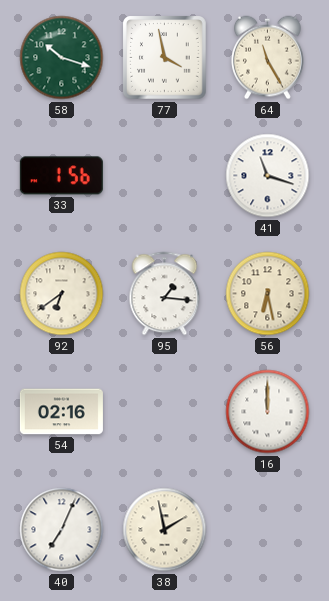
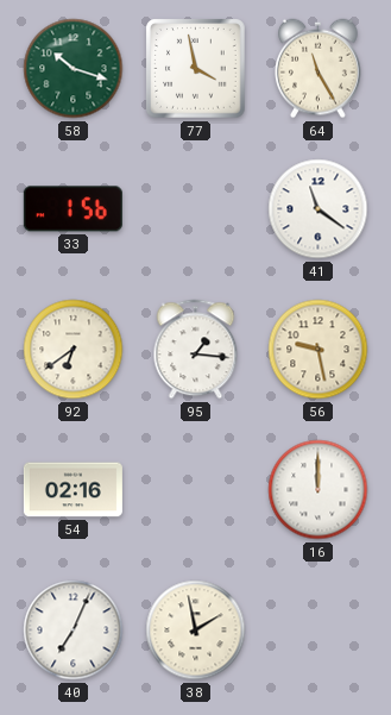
41: 11:18 -> 11:21 (319, 209)
56: 6:28 -> 9:28 (319, 350)
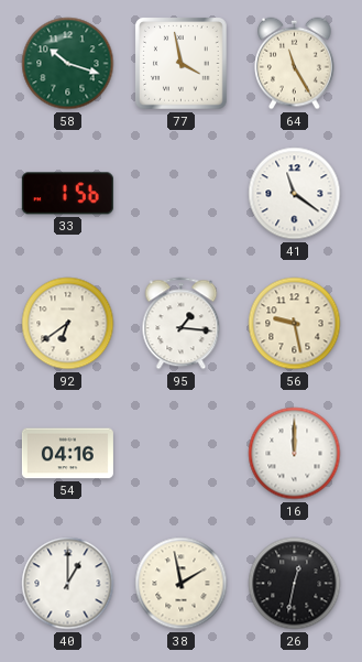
54: 02:16 -> 04:16 (67, 454)
40: 7:04 -> 1:00 (68, 584)
26: none -> 12:32 (295, 584)
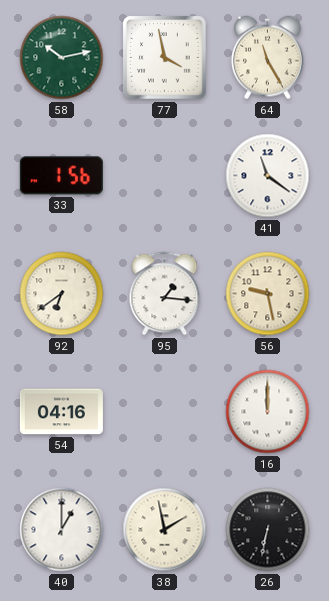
58: 10:18 -> 10:13 (62, 58)
26: 12:32 -> 6:32 (268, 530)
